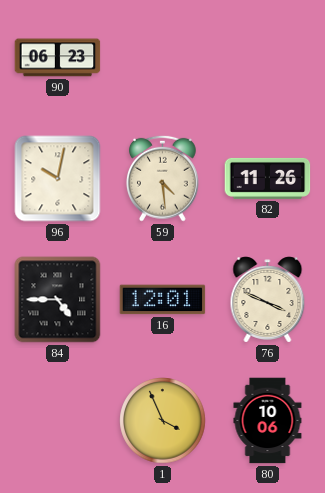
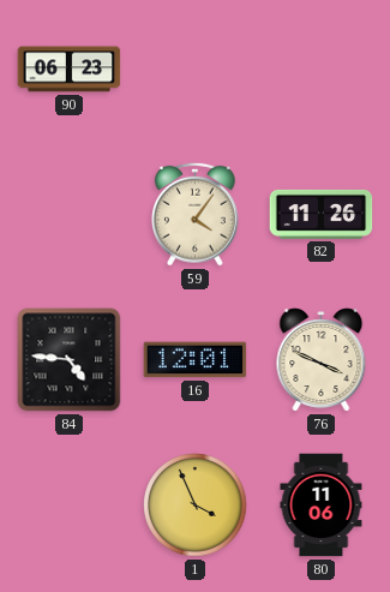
96: 10:02 -> none (58, 179)
59: 4:29 -> 4:06 (196, 214)
84: 4:45 -> 4:46 (70, 360)
80: 10:06 -> 11:06 (322, 506)
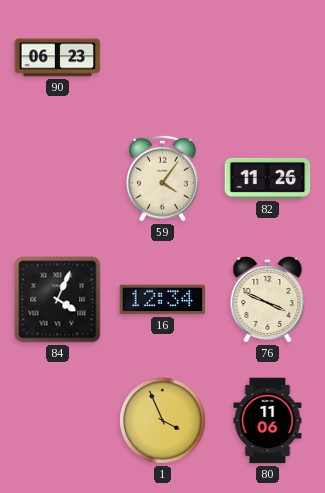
84: 4:46 -> 4:04 (58, 300)
16: 12:01 -> 12:34 (163, 300)
